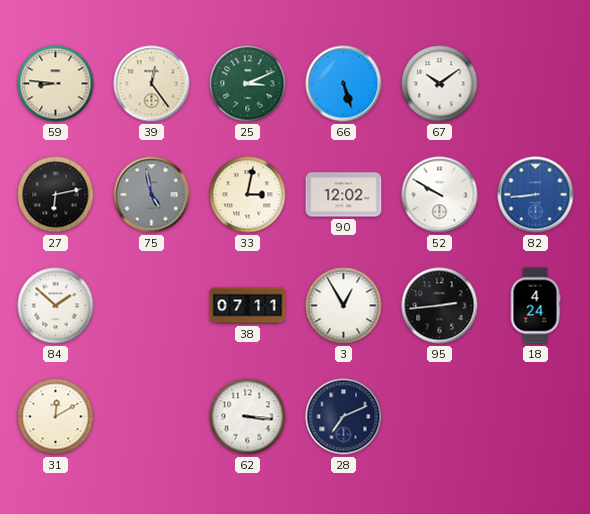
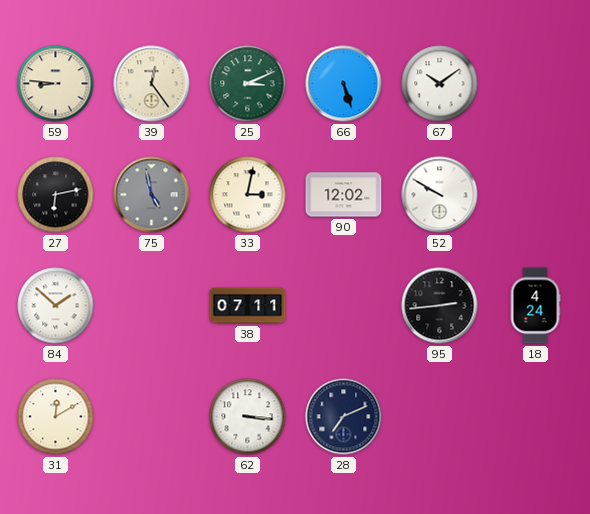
82: 8:44 -> none (536, 195)
3: 12:55 -> none (344, 306)
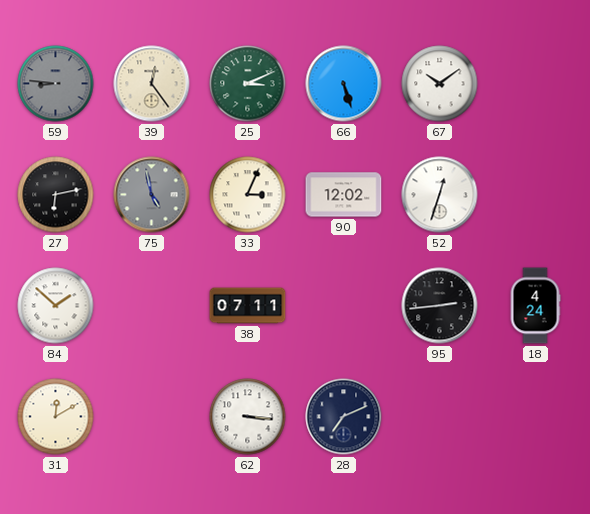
59 dial: cream -> grey (56, 84)
33: 3:02 -> 3:04 (248, 195)
52: 9:50 -> 12:33 (440, 195)
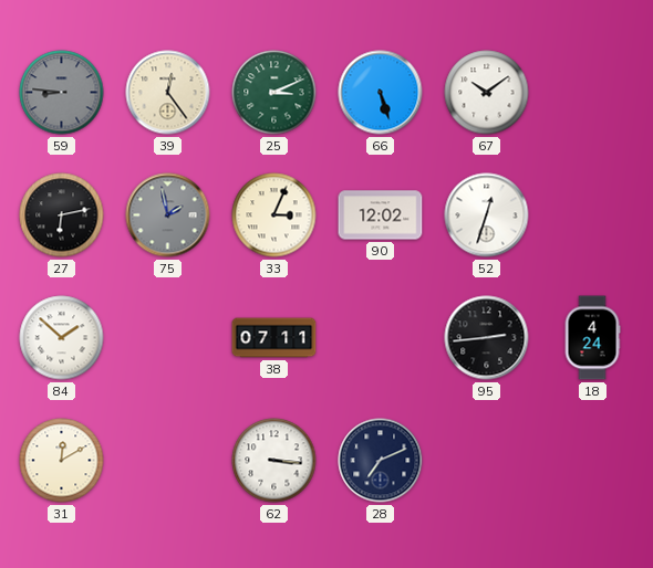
75: 4:58 -> 1:58 (168, 215)
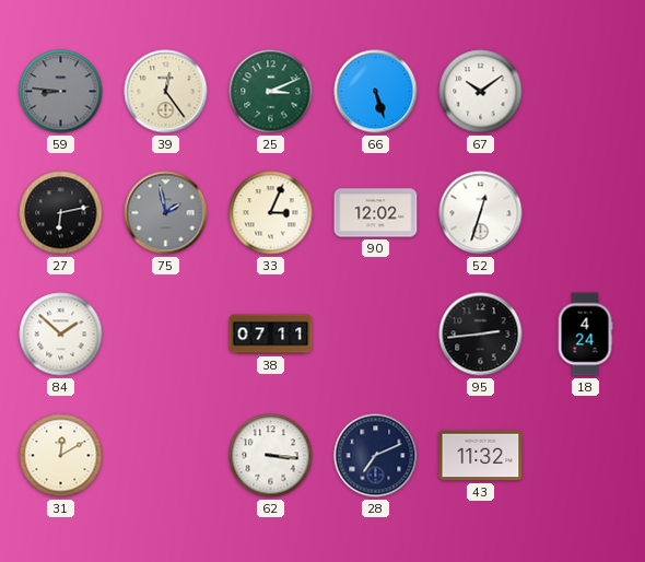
43: none -> 11:32 (481, 456)
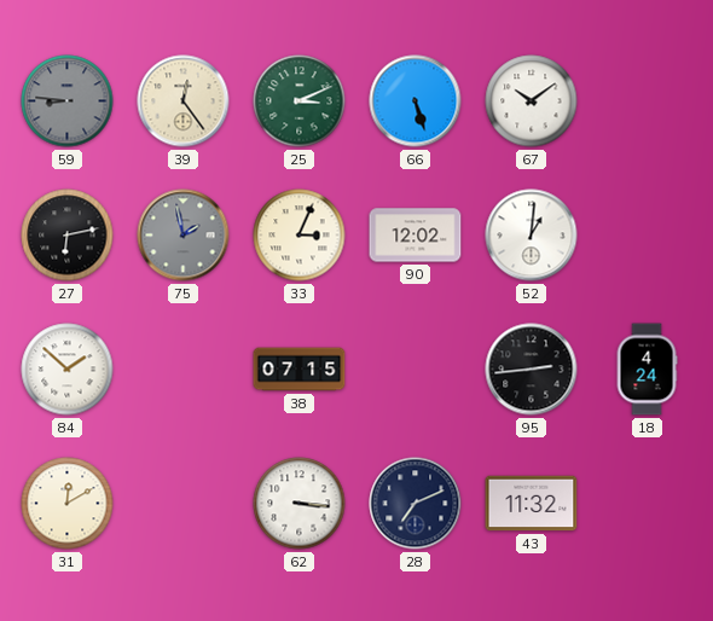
52: 12:33 -> 1:01 (532, 236)
38: 07:11 -> 07:15 (300, 370)
